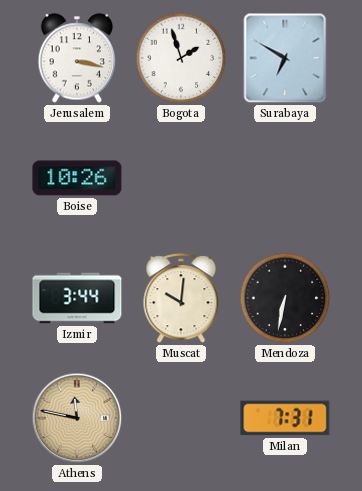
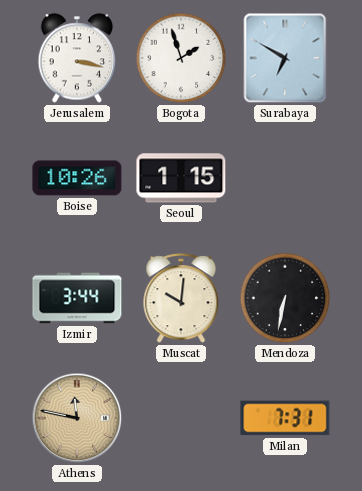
Seoul: none -> 1:15 (181, 178)
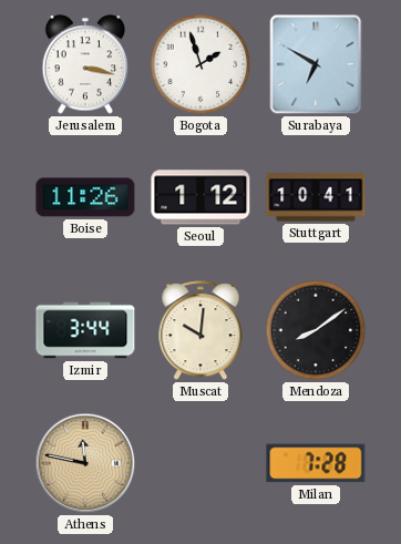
Boise: 10:26 -> 11:26 (85, 197)
Seoul: 1:15 -> 1:12 (200, 197)
Stuttgart: none -> 10:41 (316, 197)
Mendoza: 6:32 -> 8:09 (316, 330)
Milan: 7:31 -> 7:28 (316, 463)
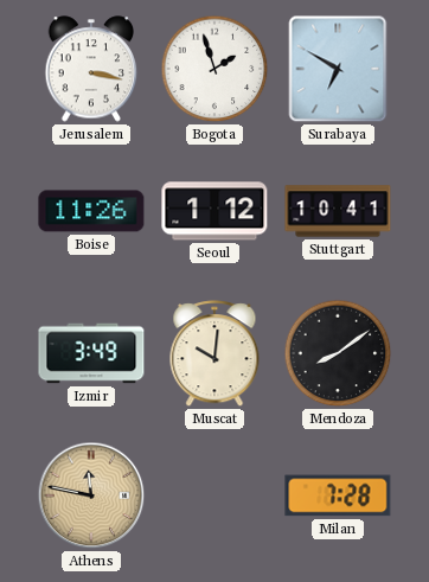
Izmir: 3:44 -> 3:49 (91, 353)
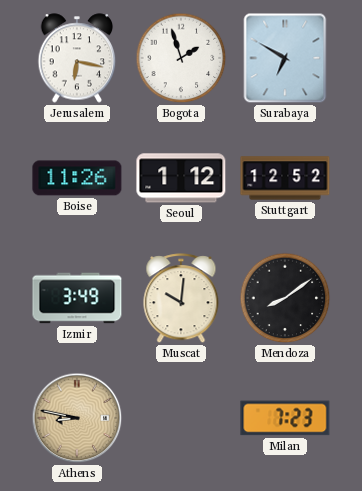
Jerusalem: 3:17 -> 6:17 (77, 58)
Stuttgart: 10:41 -> 12:52 (285, 178)
Athens: 11:47 -> 8:47 (77, 418)
Milan: 7:28 -> 7:23 (285, 418)
